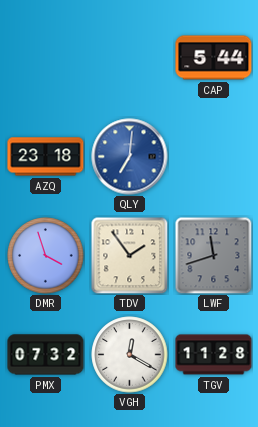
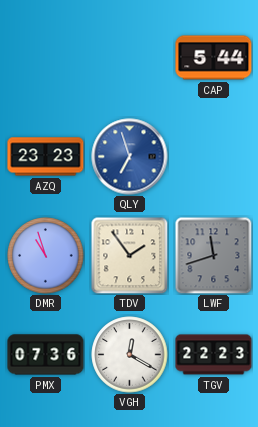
AZQ: 23:18 -> 23:23 (46, 157)
QLY: 7:01 -> 6:57 (130, 157)
DMR: 3:57 -> 10:57 (46, 256)
PMX: 07:32 -> 07:36 (46, 355)
TGV: 11:28 -> 22:23 (214, 355)
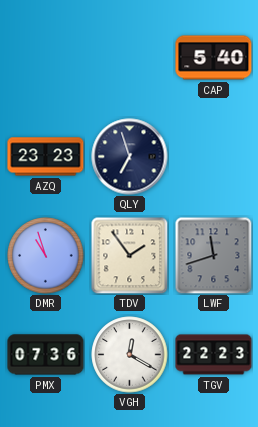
CAP: 5:44 -> 5:40 (214, 58)
QLY dial: blue -> navy (130, 157)
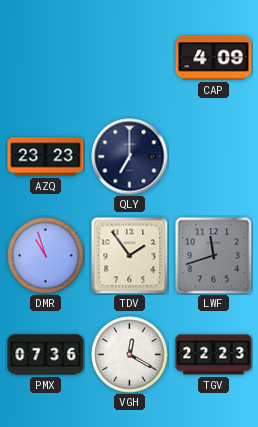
CAP: 5:40 -> 4:09 (214, 58)
QLY: 6:57 -> 7:00 (130, 157)
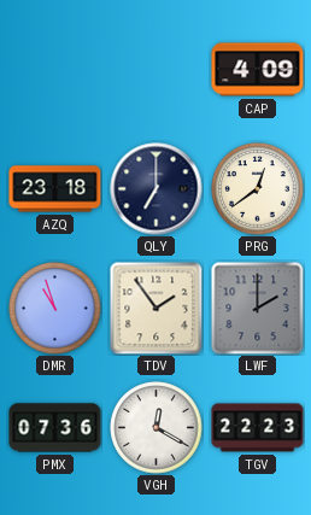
AZQ: 23:23 -> 23:18 (55, 189)
PRG: none -> 12:39 (258, 189)
LWF: 11:42 -> 2:00 (257, 308)
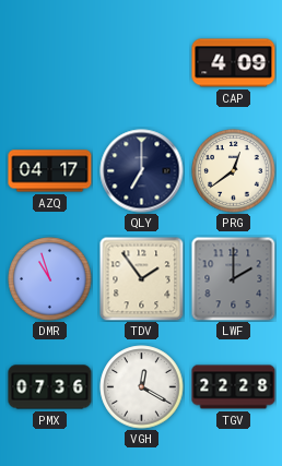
AZQ: 23:18 -> 04:17 (50, 171)
TGV: 22:23 -> 22:28 (234, 387)
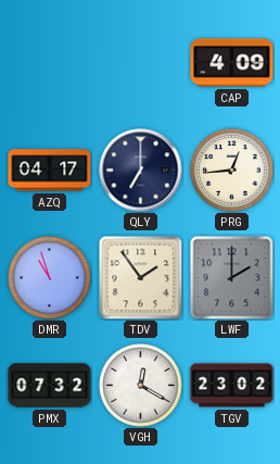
PRG: 12:39 -> 12:44 (232, 171)
PMX: 07:36 -> 07:32 (50, 386)
TGV: 22:28 -> 23:02 (232, 386)
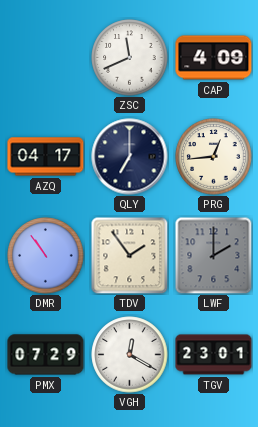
ZSC: none -> 11:41 (130, 58)
DMR: 10:57 -> 10:54 (46, 256)
PMX: 07:32 -> 07:29 (46, 355)
TGV: 23:02 -> 23:01 (214, 355)
